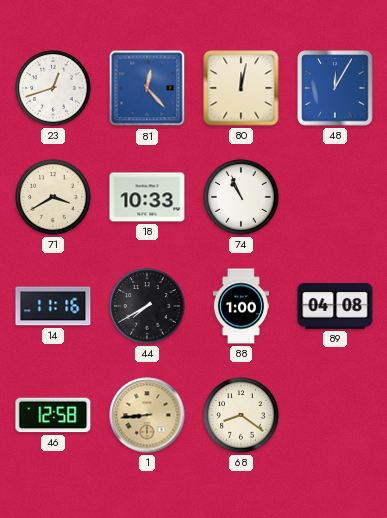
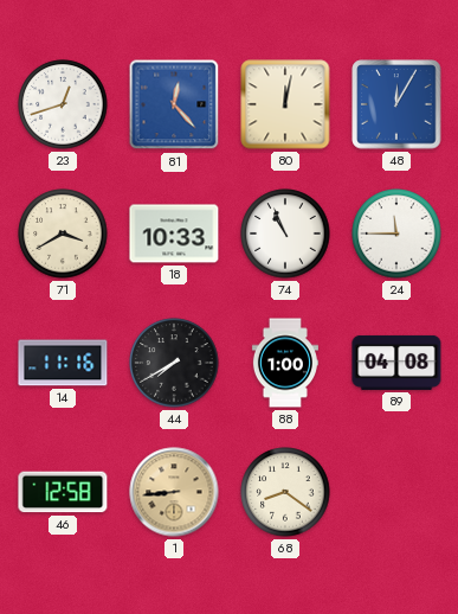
24: none -> 11:45 (396, 234)
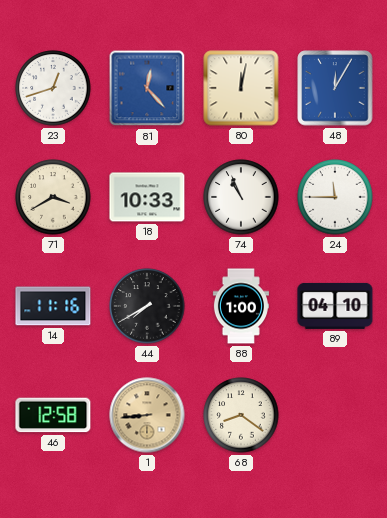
89: 04:08 -> 04:10 (335, 306)
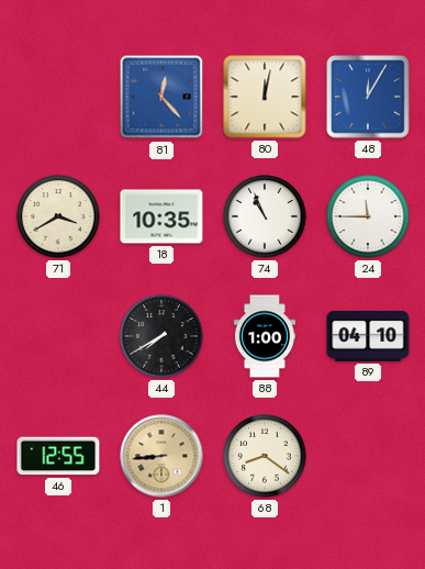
23: 12:42 -> none (53, 88)
18: 10:33 -> 10:35 (161, 216)
14: 11:16 -> none (53, 306)
46: 12:58 -> 12:55 (58, 456)
